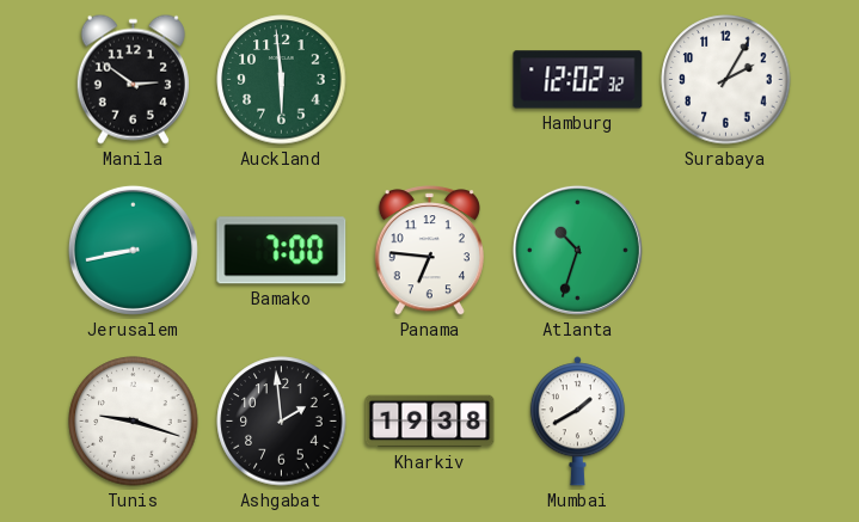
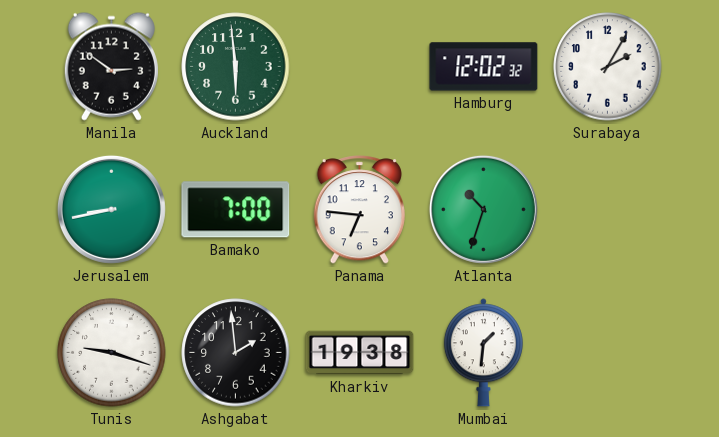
Mumbai: 1:40 -> 1:31 (483, 353)
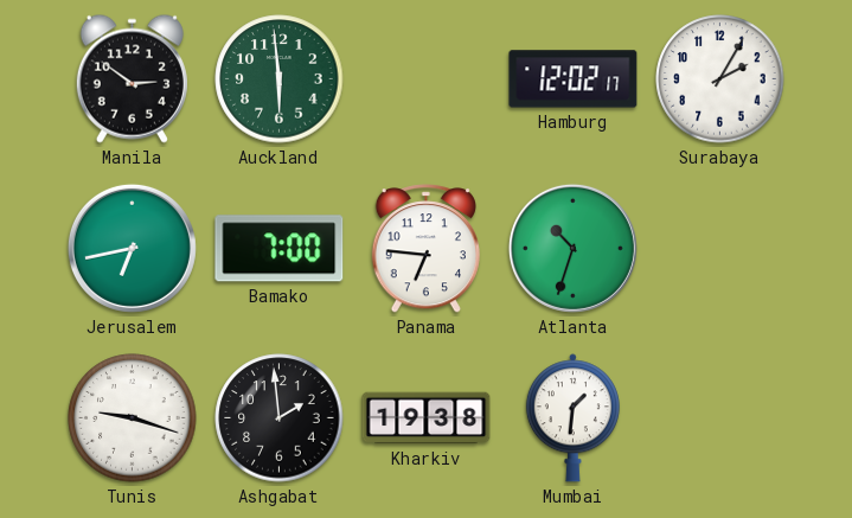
Hamburg: 12:02:32 -> 12:02:17 (574, 79)
Jerusalem: 8:43 -> 6:43 (132, 248)
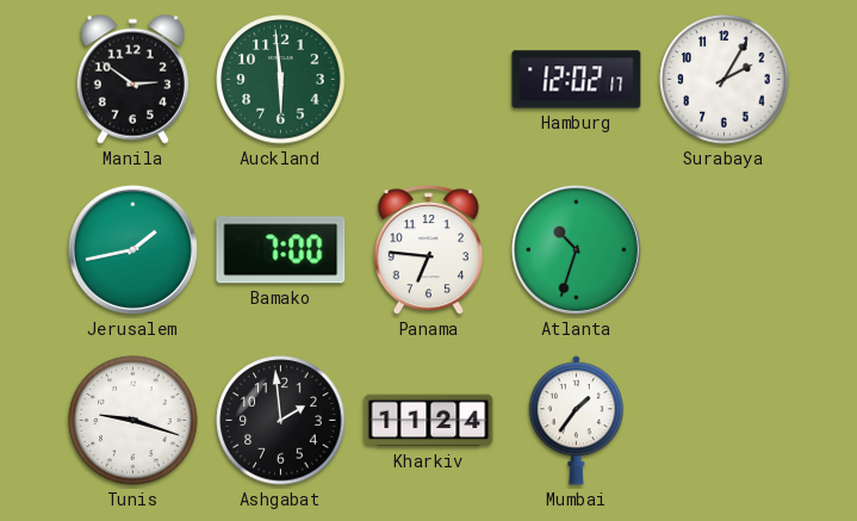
Jerusalem: 6:43 -> 1:43 (132, 249)
Kharkiv: 19:38 -> 11:24 (429, 421)
Mumbai: 1:31 -> 1:36 (576, 421)
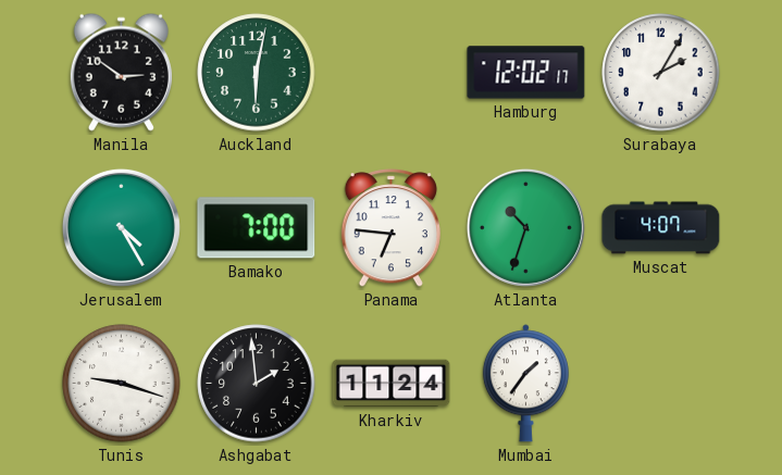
Auckland: 5:59 -> 6:02 (257, 73)
Jerusalem: 1:43 -> 4:25 (121, 227)
Muscat: none -> 4:07 (661, 228)
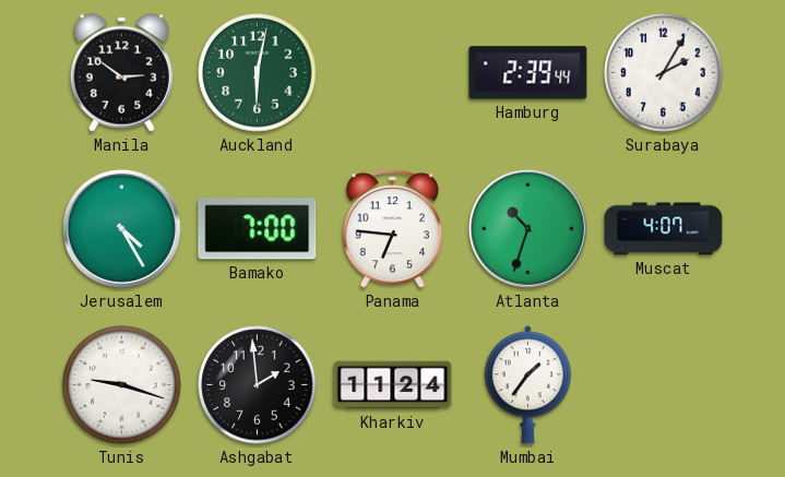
Hamburg: 12:02 -> 2:39 (528, 73)
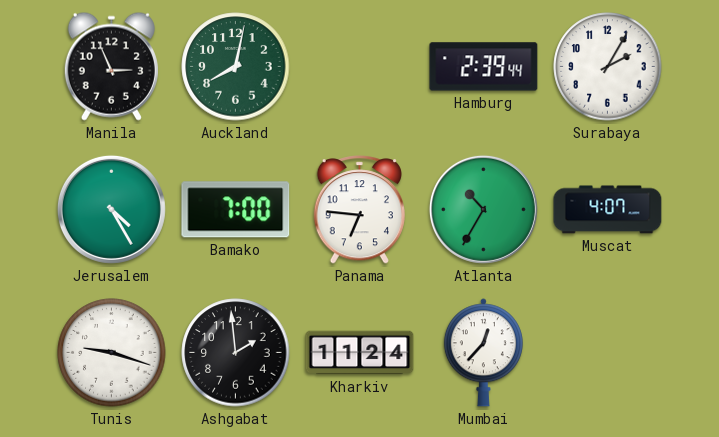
Manila: 2:51 -> 2:56 (111, 66)
Auckland: 6:02 -> 8:02 (236, 67)
Atlanta: 10:33 -> 10:35 (483, 209)
Mumbai: 1:36 -> 12:37 (483, 353)
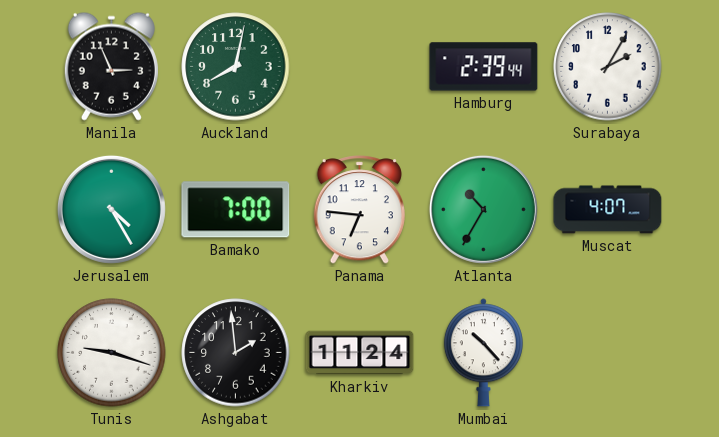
Mumbai: 12:37 -> 10:23 (483, 353)
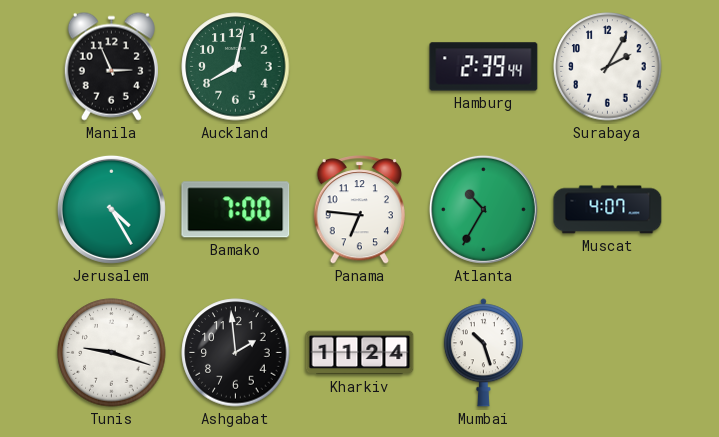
Mumbai: 10:23 -> 10:27 (483, 353)
